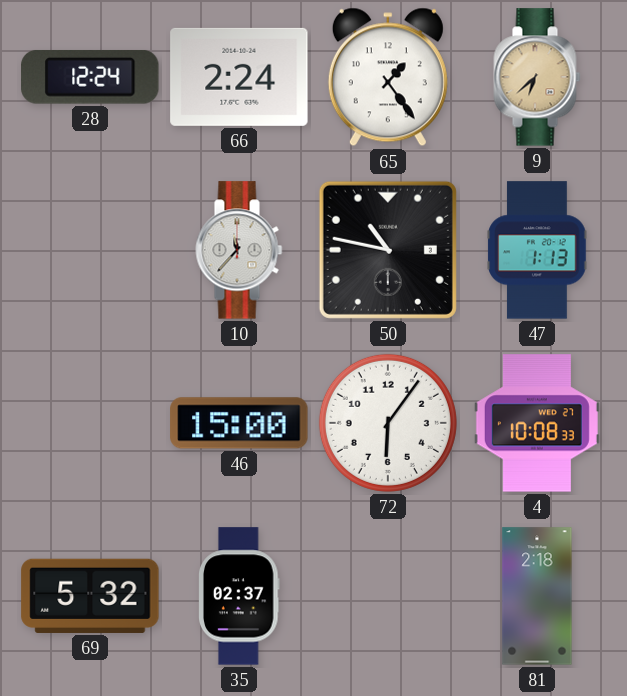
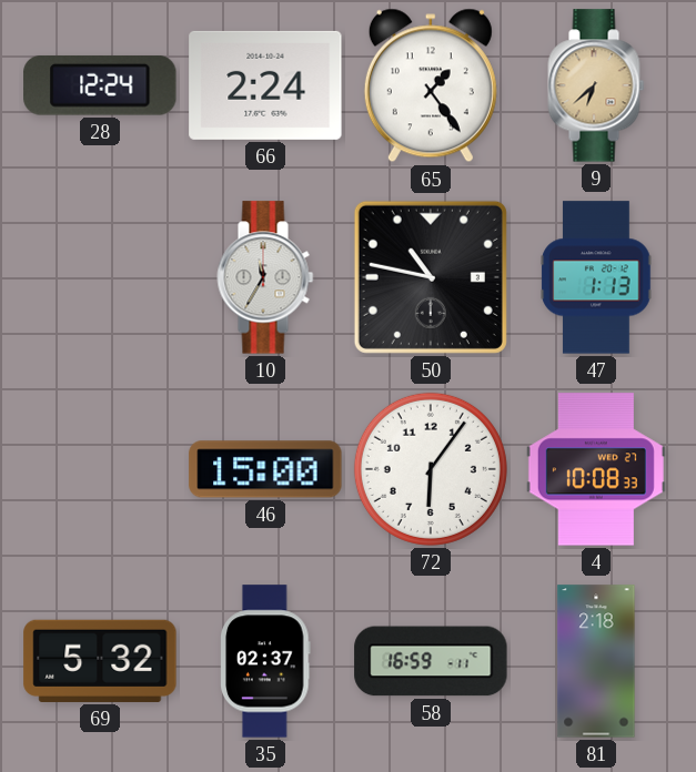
10: 11:37 -> 11:35 (265, 277)
58: none -> 16:59 (431, 661)
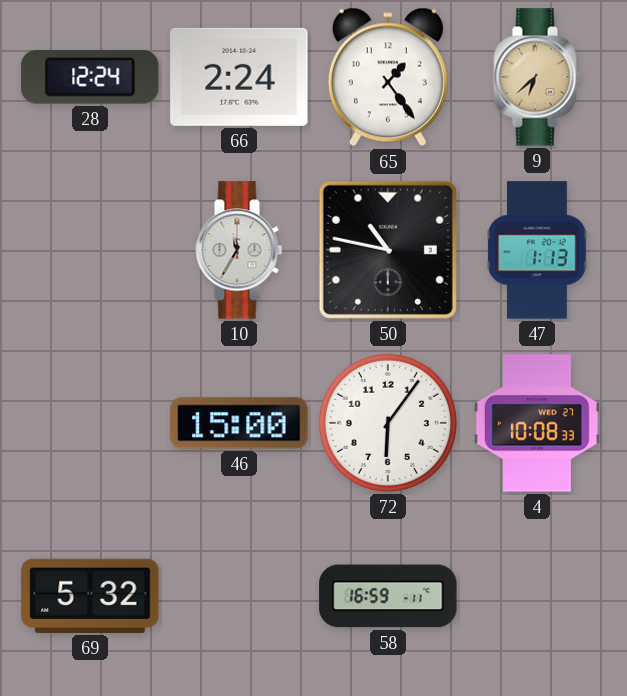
35: 02:37 -> none (266, 661)
81: 2:18 -> none (596, 661)
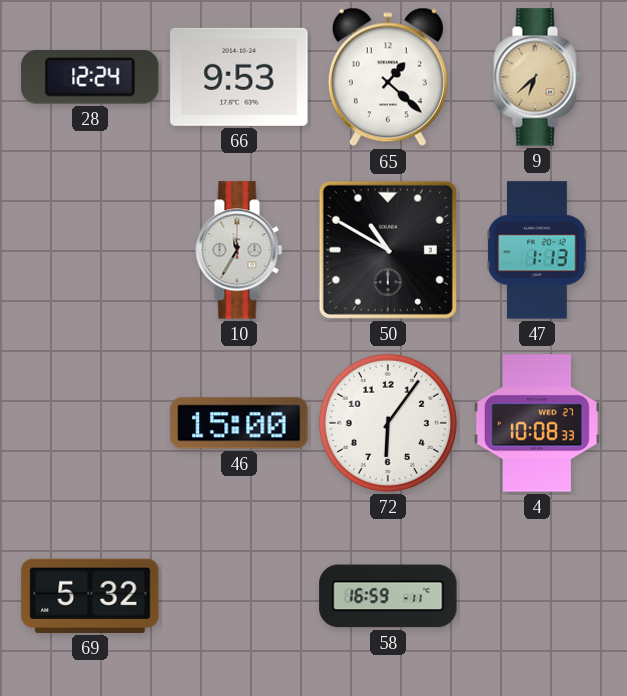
66: 2:24 -> 9:53 (239, 77)
65: 1:24 -> 1:22 (388, 77)
50: 10:47 -> 10:50 (388, 250)
